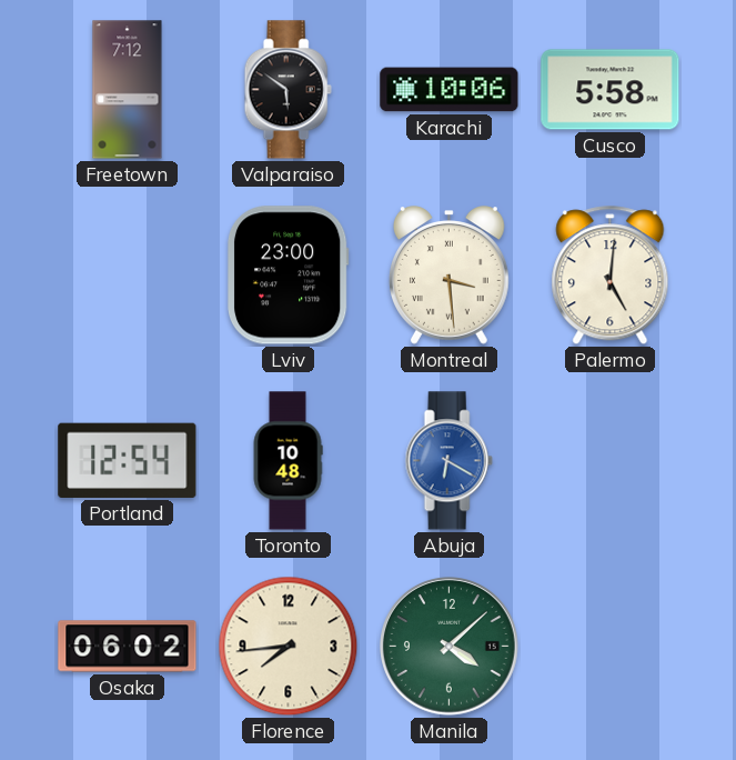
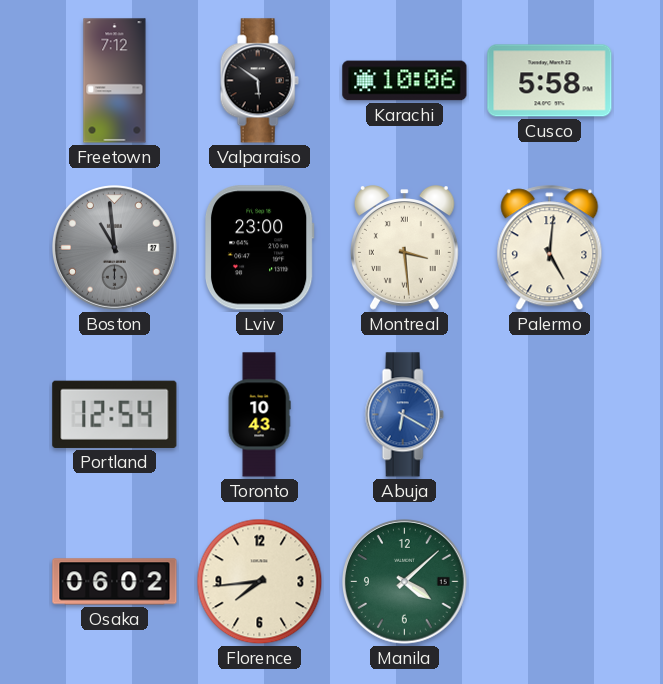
Boston: none -> 10:59 (115, 248)
Toronto: 10:48 -> 10:43 (259, 415)
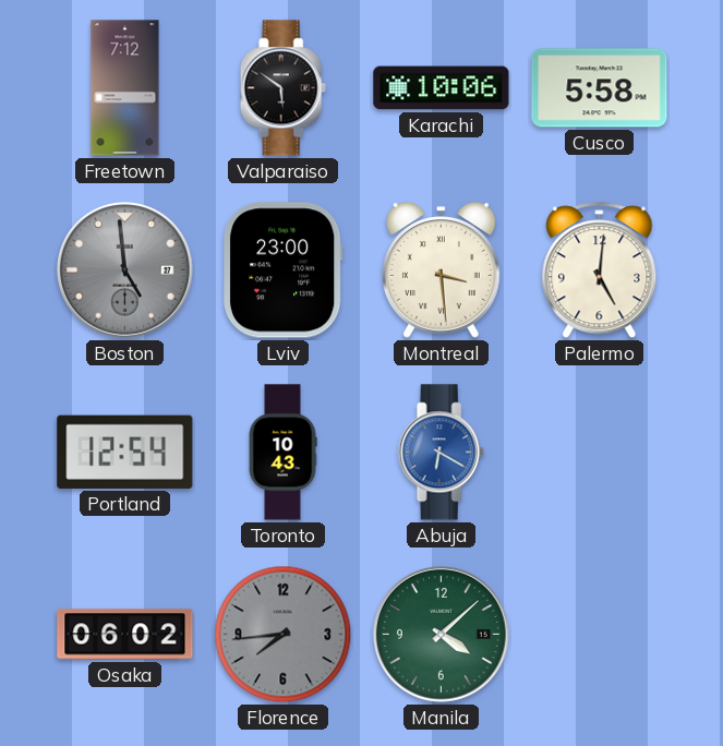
Boston: 10:59 -> 4:59 (125, 270)
Florence dial: cream -> grey (284, 635)
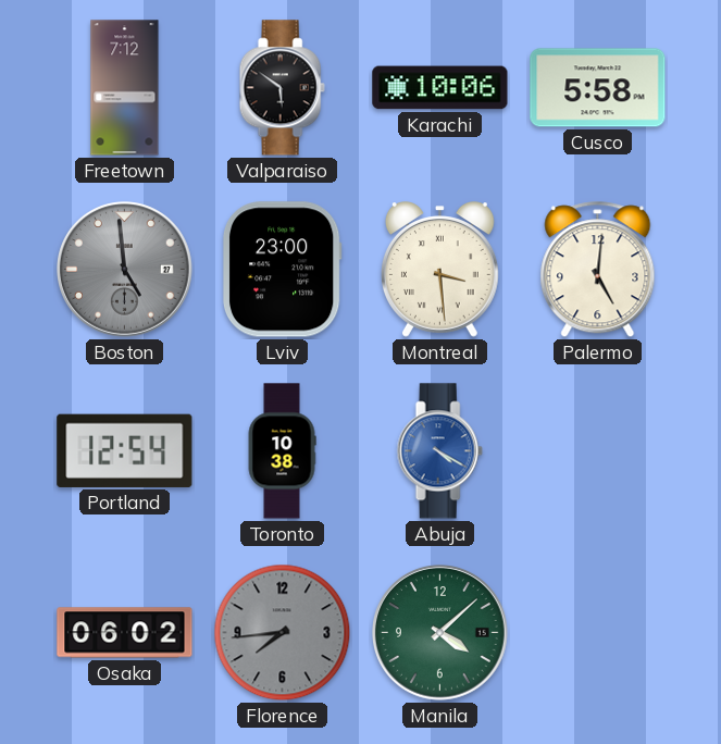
Toronto: 10:43 -> 10:38 (282, 451)
Abuja: 6:20 -> 4:20 (439, 451)
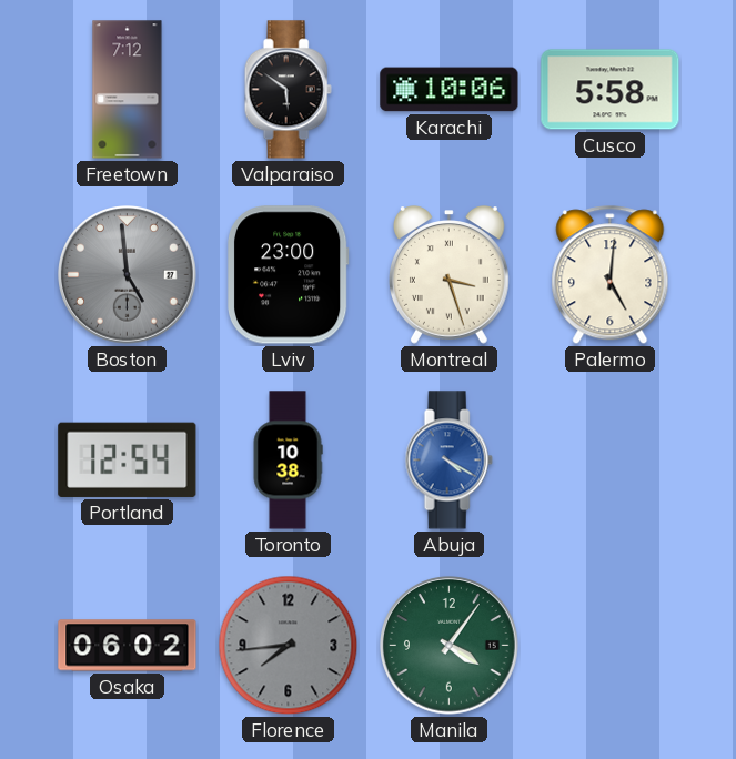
Montreal: 3:29 -> 3:27 (448, 275)
Manila: 4:08 -> 4:06 (450, 646)
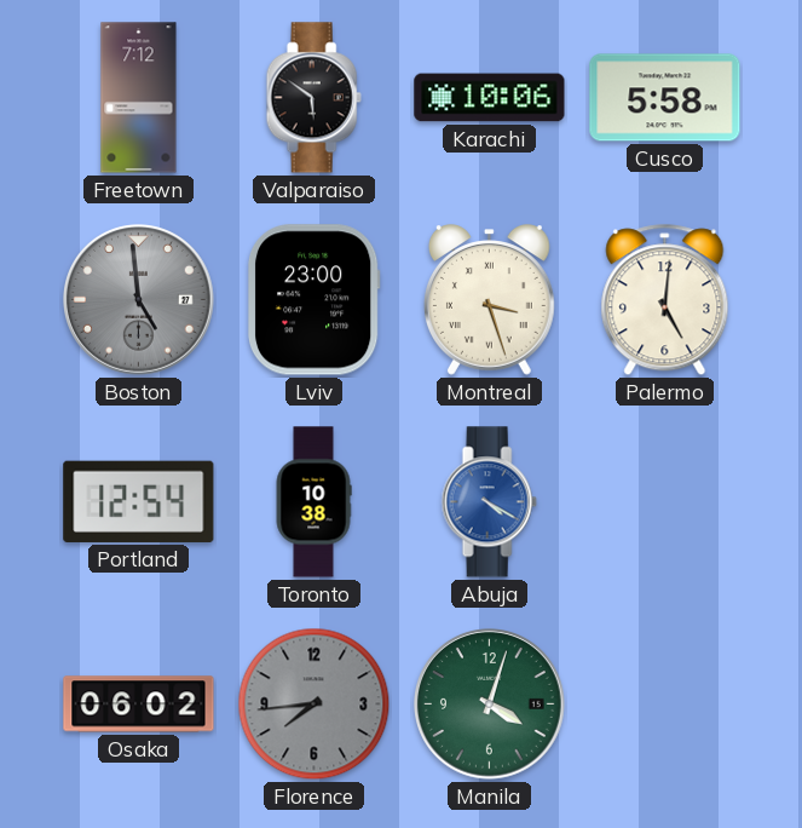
Manila: 4:06 -> 4:03 (490, 705)
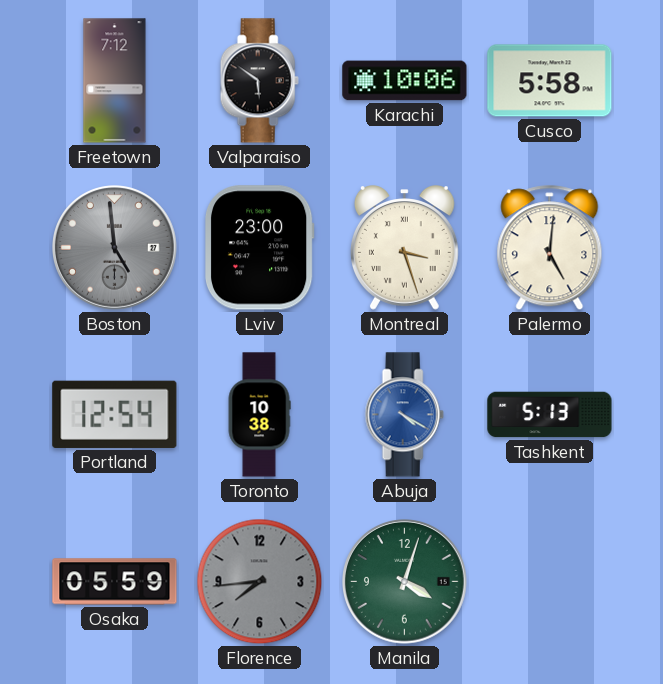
Tashkent: none -> 5:13 (550, 415)
Osaka: 06:02 -> 05:59 (115, 582)
